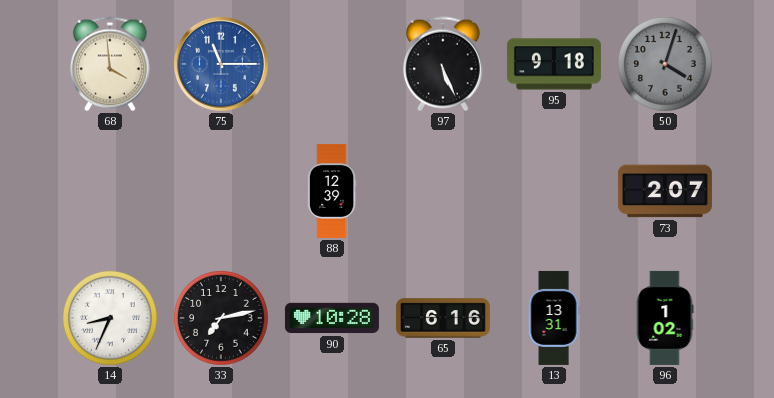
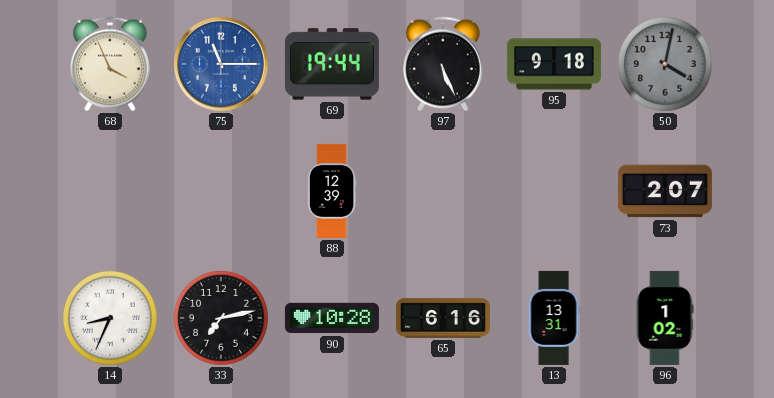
68: 3:59 -> 3:56 (111, 64)
69: none -> 19:44 (332, 64)
50: 4:03 -> 4:02 (666, 65)
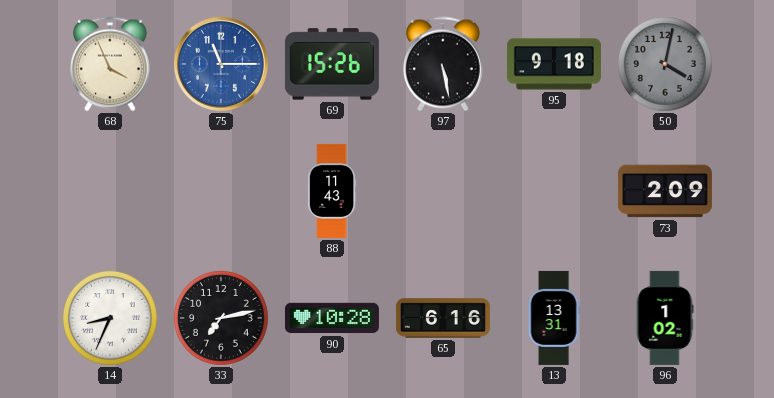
69: 19:44 -> 15:26 (332, 64)
97: 5:26 -> 5:28 (444, 64)
88: 12:39 -> 11:43 (332, 191)
73: 2:07 -> 2:09 (665, 191)
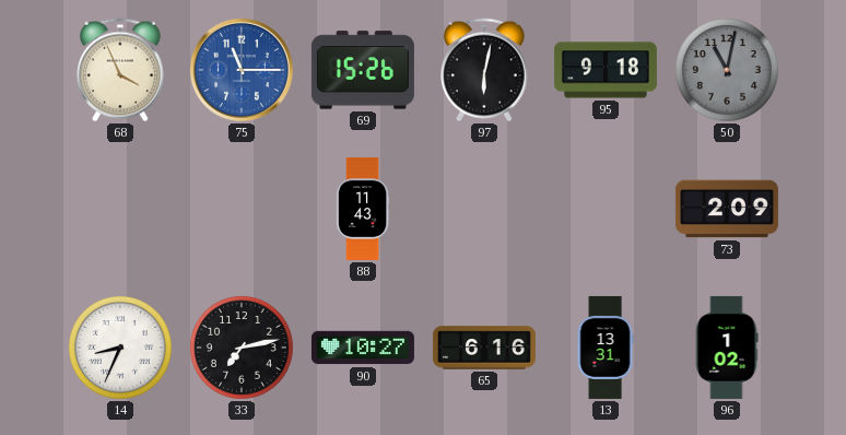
97: 5:28 -> 6:02 (485, 70)
50: 4:02 -> 11:02 (728, 71)
90: 10:28 -> 10:27 (363, 348)
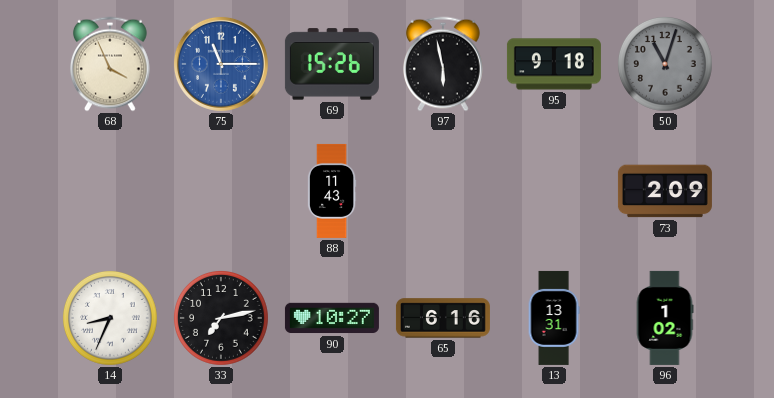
97: 6:02 -> 5:58 (444, 64)
50: 11:02 -> 11:03 (666, 65)
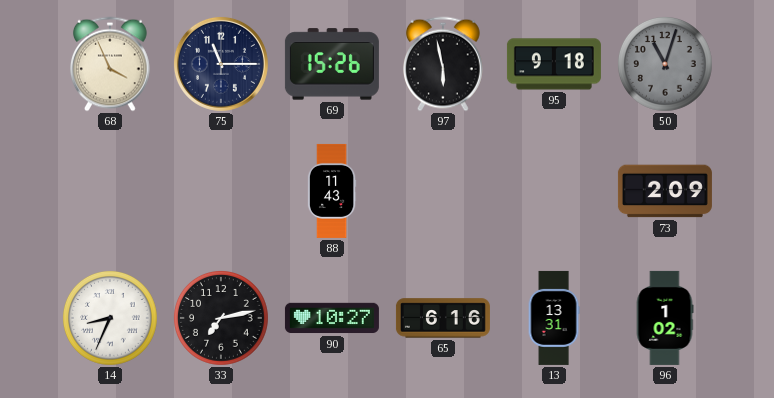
75 dial: blue -> navy (221, 64)
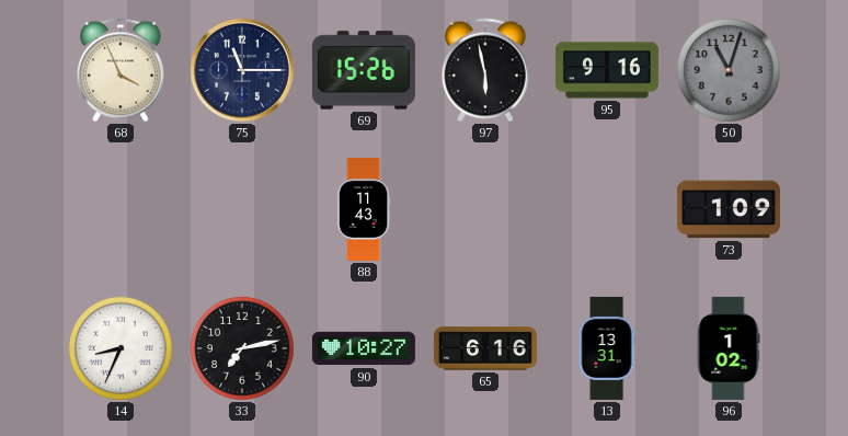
95: 9:18 -> 9:16 (607, 70)
73: 2:09 -> 1:09 (729, 209)
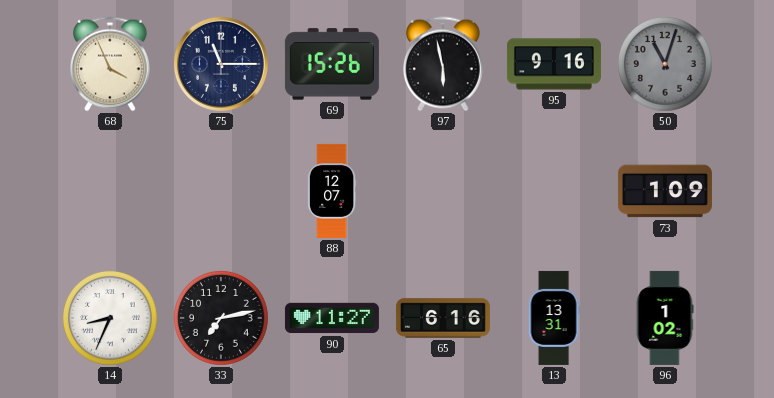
88: 11:43 -> 12:07 (332, 191)
90: 10:27 -> 11:27 (332, 318)
